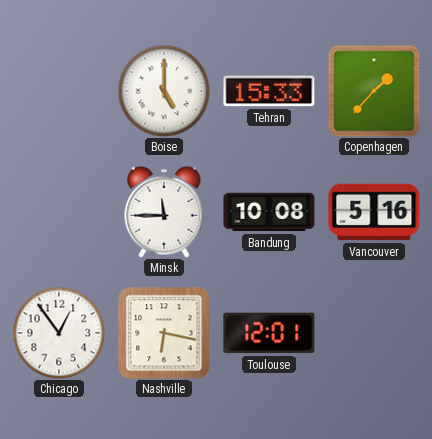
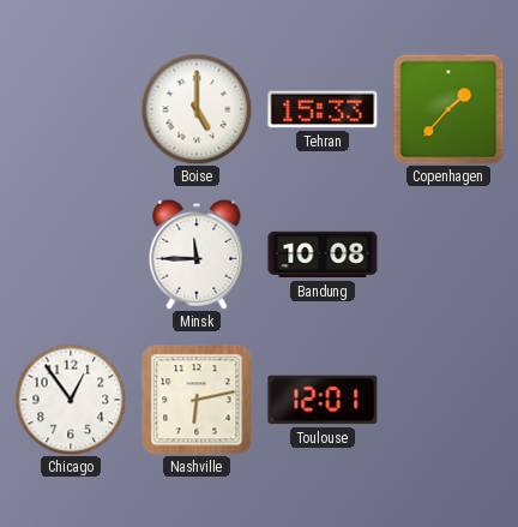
Vancouver: 5:16 -> none (374, 212)
Nashville: 6:17 -> 6:13 (197, 400)
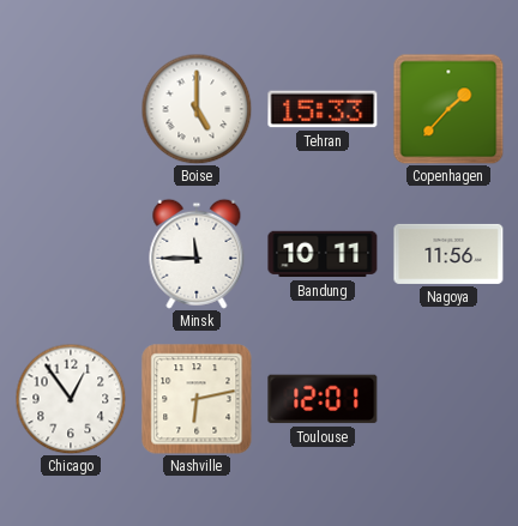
Bandung: 10:08 -> 10:11 (323, 254)
Nagoya: none -> 11:56 (448, 254)
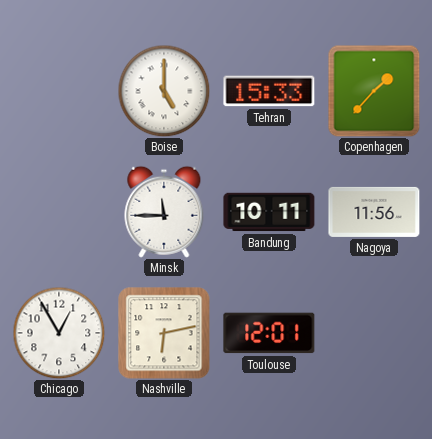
Chicago: 12:54 -> 12:55 (59, 333)
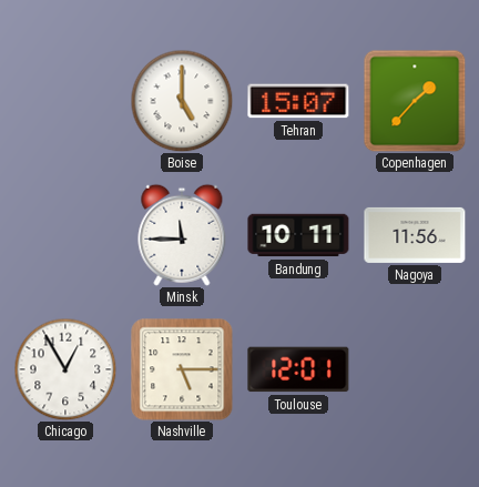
Tehran: 15:33 -> 15:07 (298, 101)
Nashville: 6:13 -> 5:15 (182, 369)
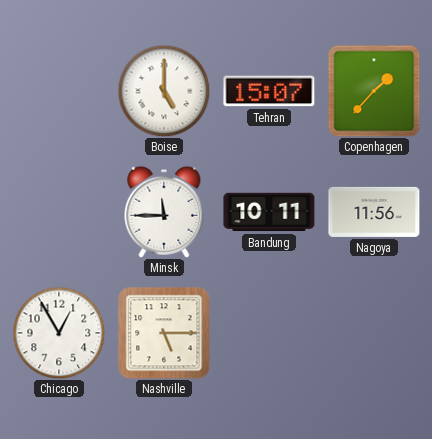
Toulouse: 12:01 -> none (298, 369)
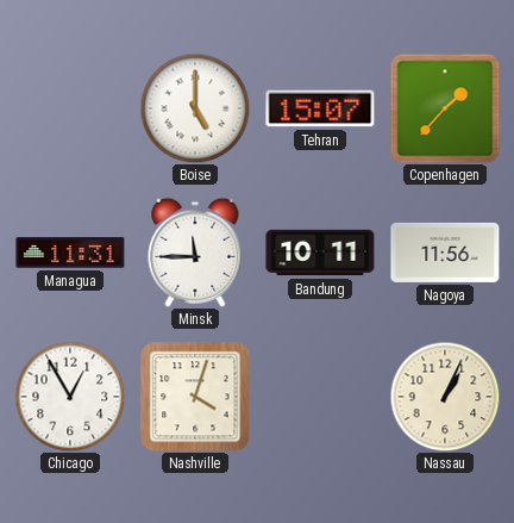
Managua: none -> 11:31 (70, 253)
Nashville: 5:15 -> 4:03 (195, 397)
Nassau: none -> 1:04 (445, 397)
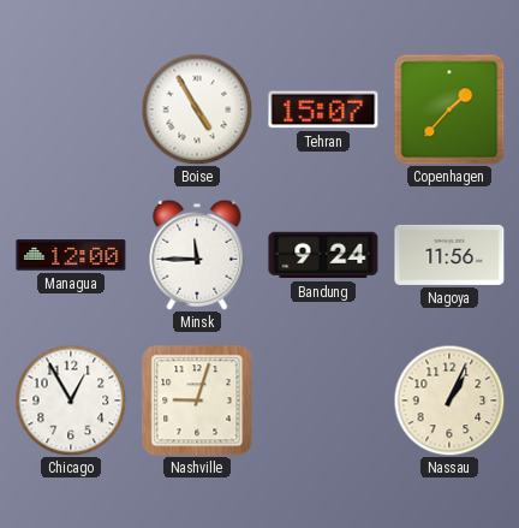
Boise: 5:00 -> 4:55 (197, 109)
Managua: 11:31 -> 12:00 (71, 255)
Bandung: 10:11 -> 9:24 (323, 255)
Nashville: 4:03 -> 9:03 (197, 401)
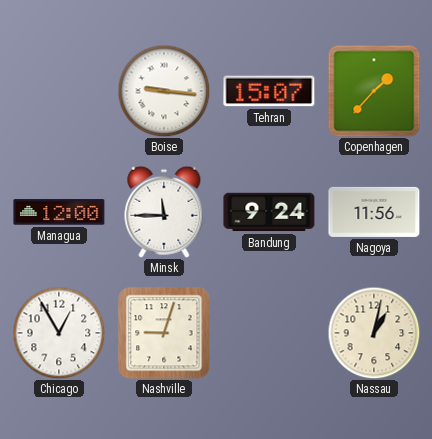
Boise: 4:55 -> 9:16 (164, 91)
Nassau: 1:04 -> 1:02 (374, 333)
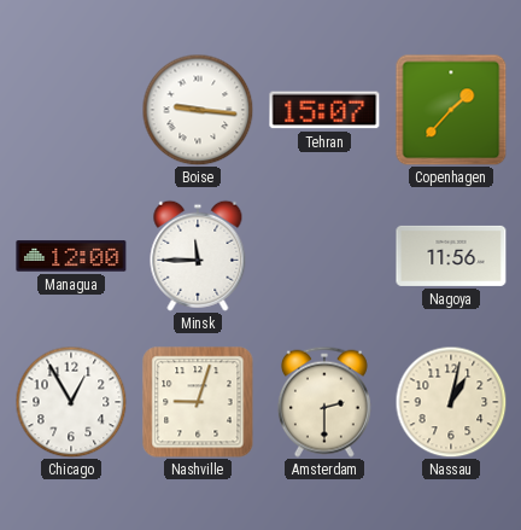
Bandung: 9:24 -> none (269, 212)
Amsterdam: none -> 2:30 (324, 402)
